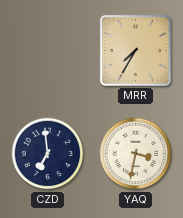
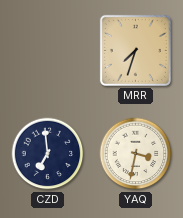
MRR: 7:35 -> 7:33 (135, 50)
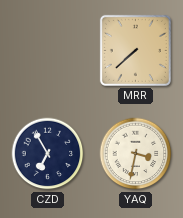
MRR: 7:33 -> 7:38 (135, 50)
CZD: 6:59 -> 6:55 (48, 154)
